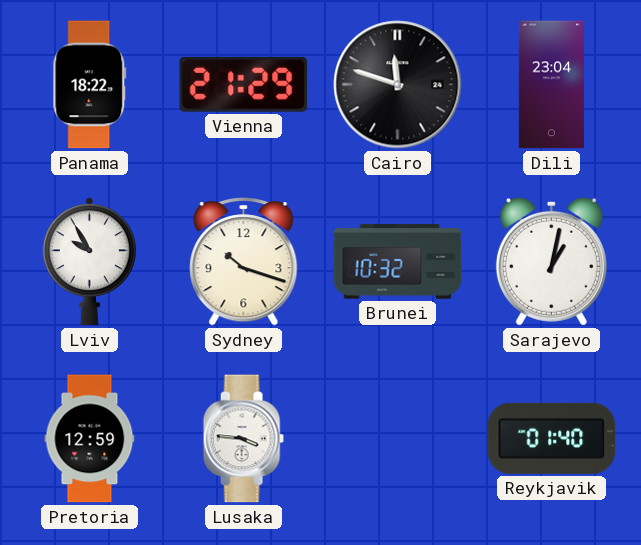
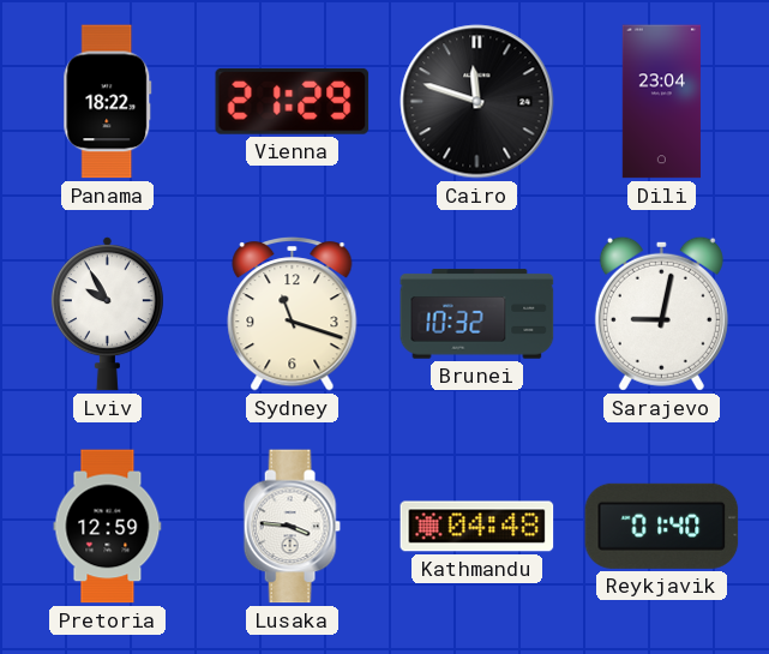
Sydney: 10:18 -> 11:18 (293, 314)
Sarajevo: 1:02 -> 9:02 (661, 313)
Kathmandu: none -> 04:48 (477, 527)
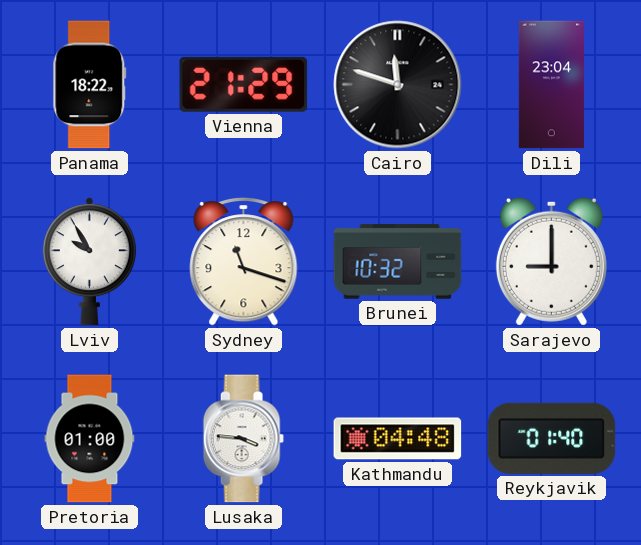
Sarajevo: 9:02 -> 9:00 (551, 261)
Pretoria: 12:59 -> 01:00 (90, 439)
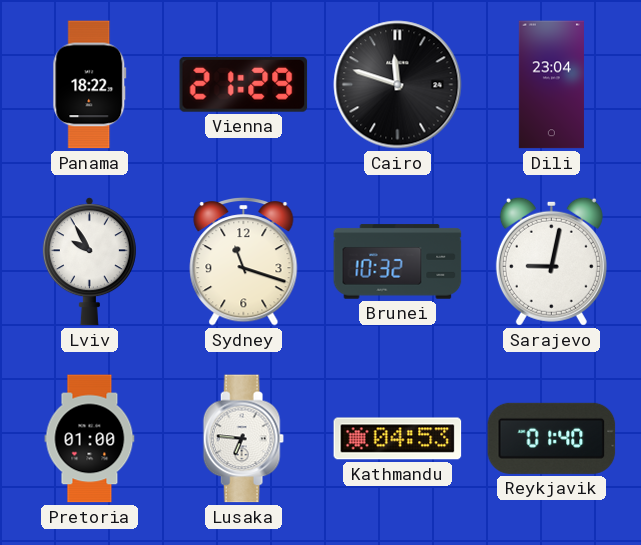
Sarajevo: 9:00 -> 9:02 (551, 261)
Lusaka: 3:46 -> 6:46 (243, 439)
Kathmandu: 04:48 -> 04:53 (398, 439)
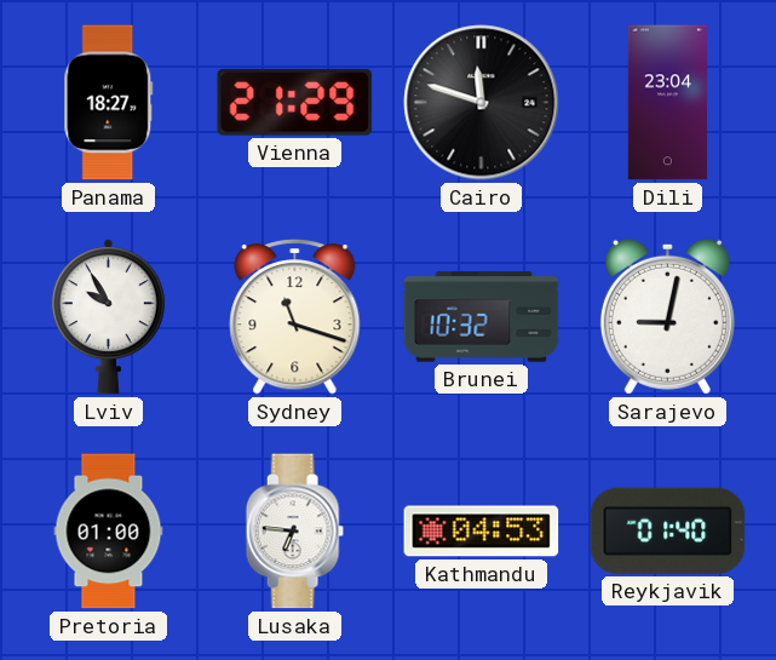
Panama: 18:22 -> 18:27 (109, 103)
